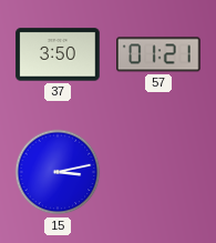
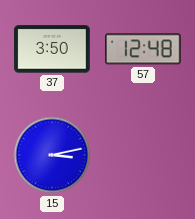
57: 01:21 -> 12:48 (144, 49)
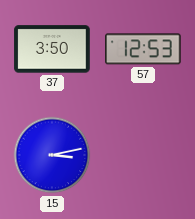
57: 12:48 -> 12:53 (144, 49)
